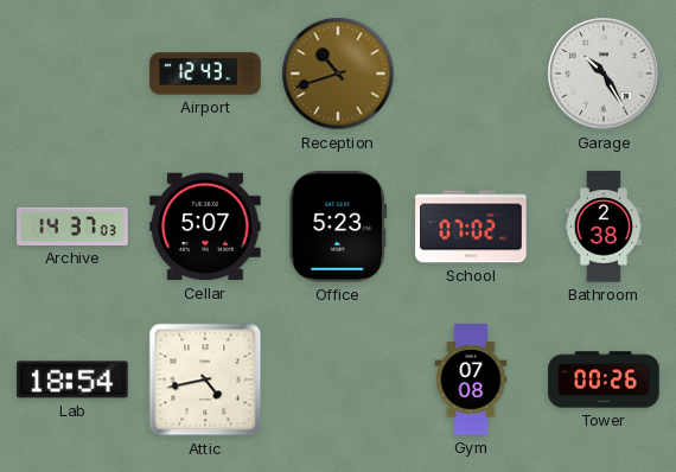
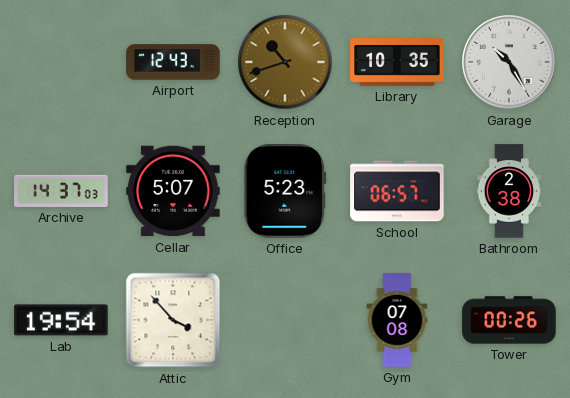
Library: none -> 10:35 (397, 63)
School: 07:02 -> 06:57 (397, 191)
Lab: 18:54 -> 19:54 (61, 320)
Attic: 4:43 -> 3:53 (173, 320)
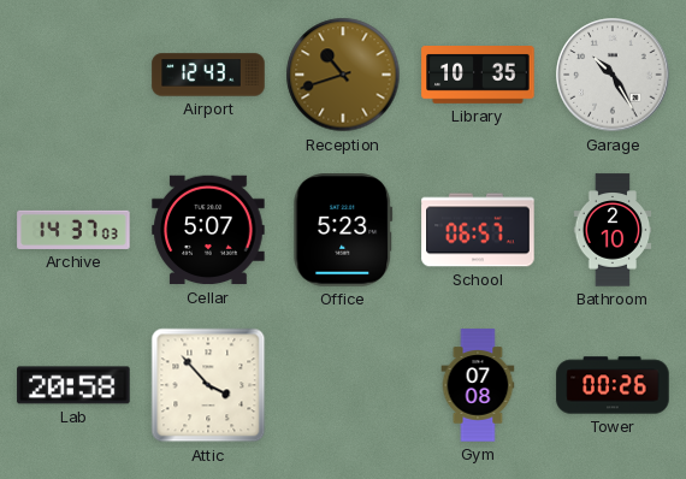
Bathroom: 2:38 -> 2:10 (613, 230)
Lab: 19:54 -> 20:58 (73, 385)
